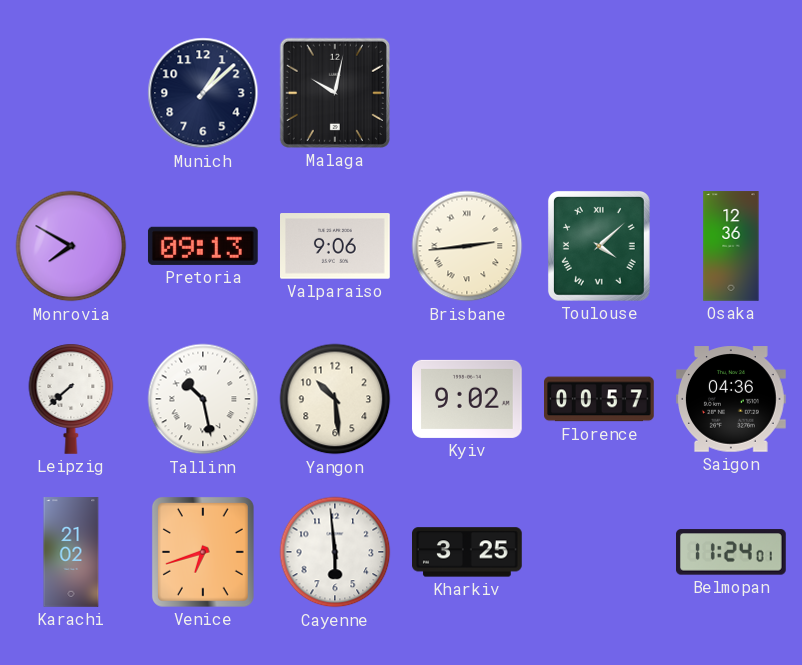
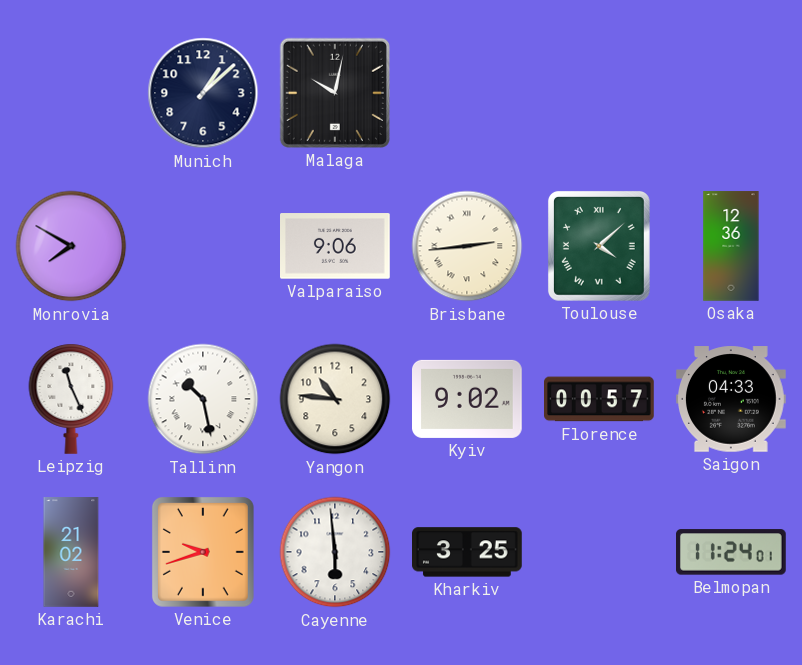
Pretoria: 09:13 -> none (203, 246)
Leipzig: 7:38 -> 11:26 (71, 399)
Yangon: 10:29 -> 10:46 (335, 399)
Saigon: 04:36 -> 04:33 (732, 399)
Venice: 6:42 -> 9:42 (203, 552)
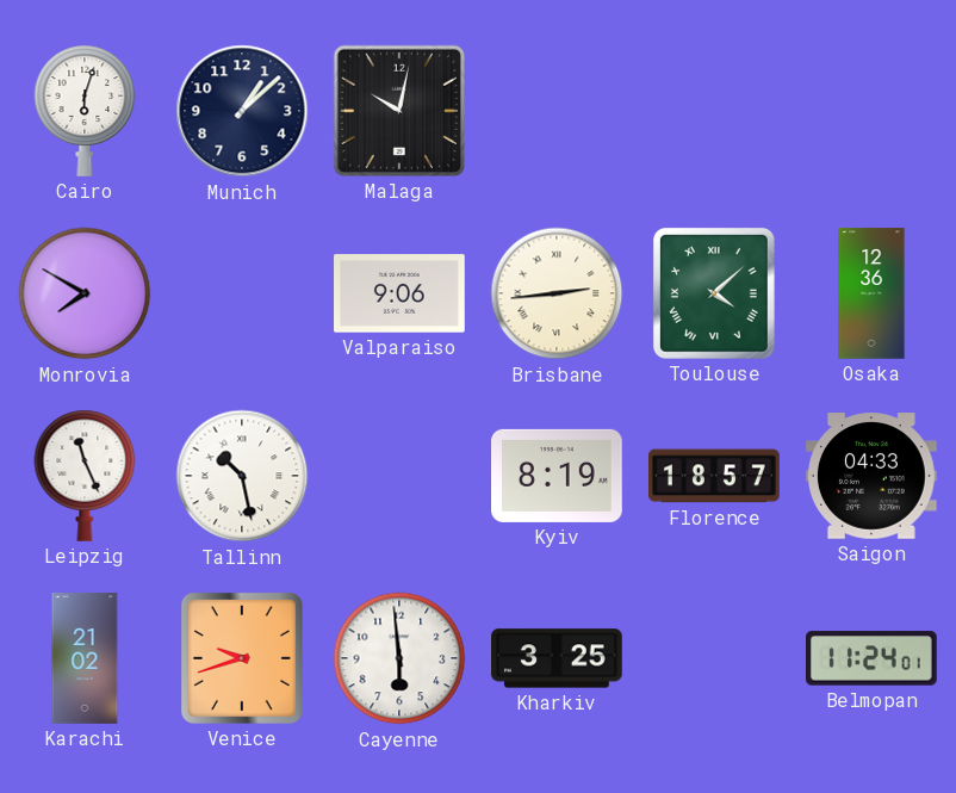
Cairo: none -> 6:03 (85, 111)
Yangon: 10:46 -> none (335, 399)
Kyiv: 9:02 -> 8:19 (558, 476)
Florence: 00:57 -> 18:57 (715, 476)
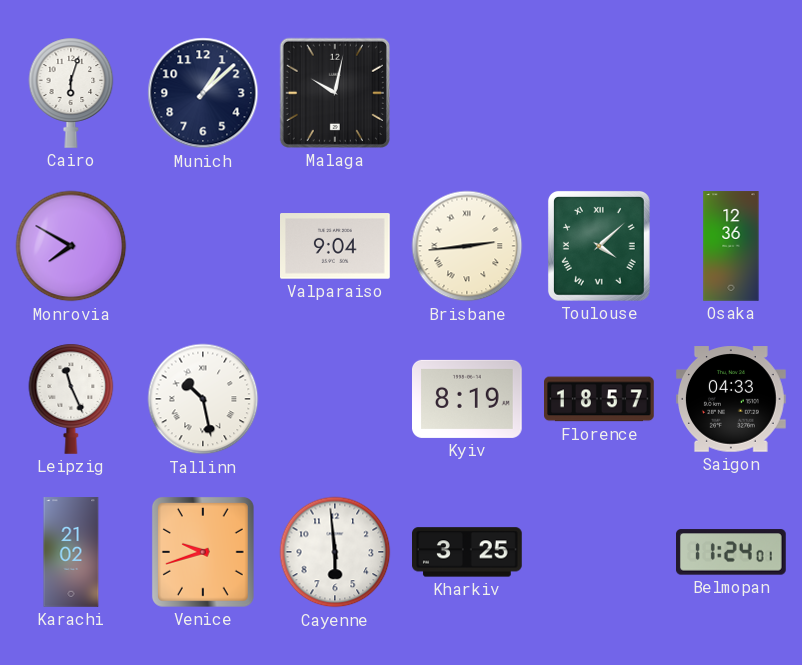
Valparaiso: 9:06 -> 9:04 (336, 246)
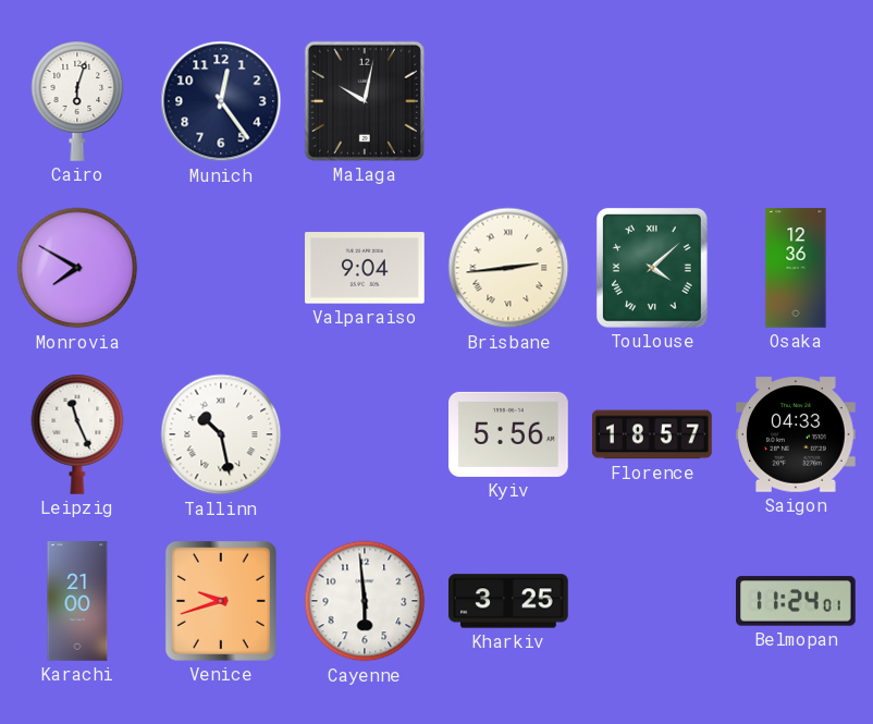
Munich: 1:08 -> 12:24 (221, 101)
Kyiv: 8:19 -> 5:56 (509, 434)
Karachi: 21:02 -> 21:00 (77, 601)
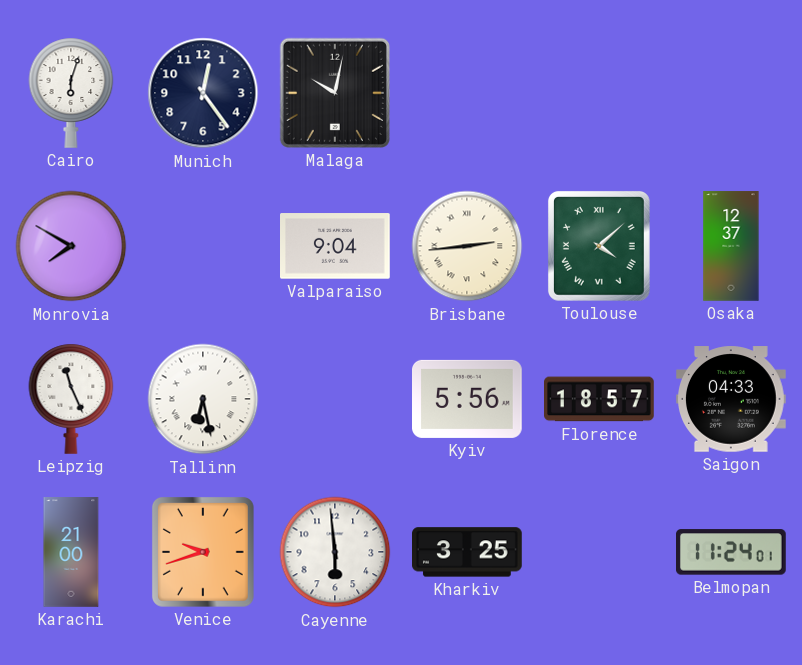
Osaka: 12:36 -> 12:37 (731, 246)
Tallinn: 10:28 -> 6:28 (203, 399)
